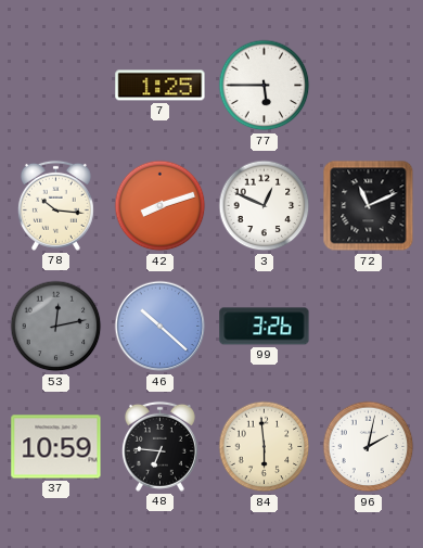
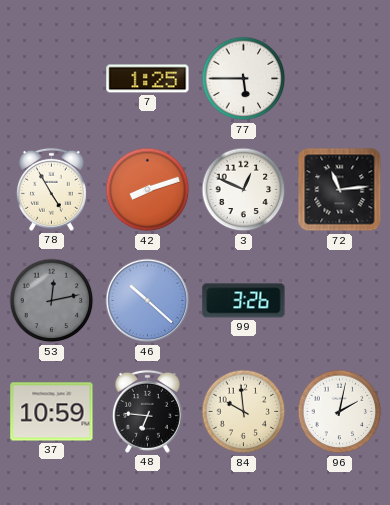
78: 10:16 -> 4:55 (51, 189)
72: 11:11 -> 11:14 (340, 190)
84: 5:59 -> 9:59 (244, 412)
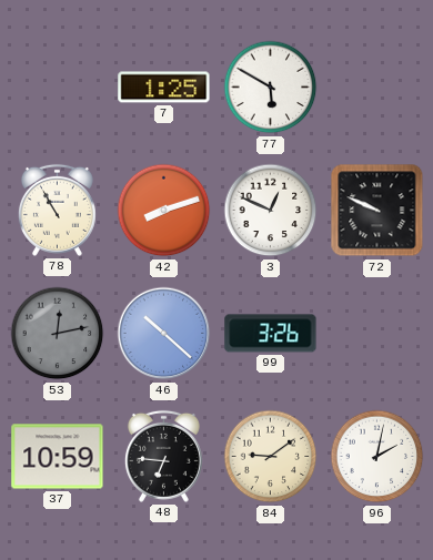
77: 5:45 -> 5:50 (271, 88)
78: 4:55 -> 10:55 (57, 210)
72: 11:14 -> 9:49 (377, 211)
84: 9:59 -> 9:09 (271, 457)
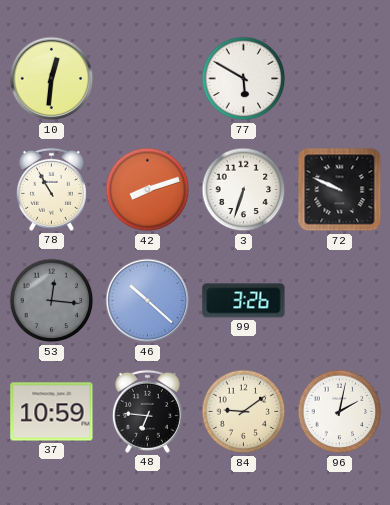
10: none -> 12:31 (52, 79)
7: 1:25 -> none (164, 88)
3: 12:49 -> 6:33 (244, 190)
53: 12:13 -> 12:16 (52, 301)
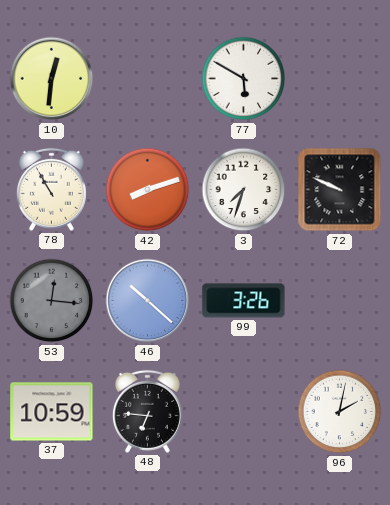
3: 6:33 -> 7:33 (244, 190)
84: 9:09 -> none (244, 412)
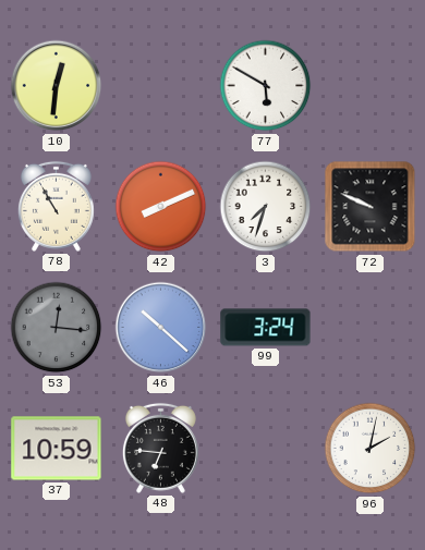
42: 8:12 -> 8:11 (161, 207)
99: 3:26 -> 3:24 (266, 328)
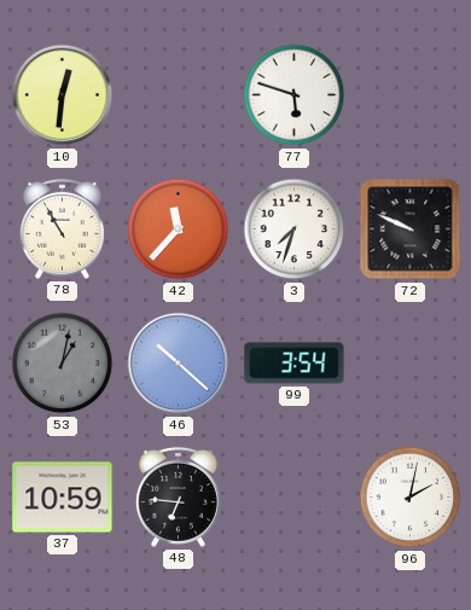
77: 5:50 -> 5:48 (295, 95)
42: 8:11 -> 11:37 (179, 230)
53: 12:16 -> 1:02 (63, 364)
99: 3:24 -> 3:54 (295, 364)
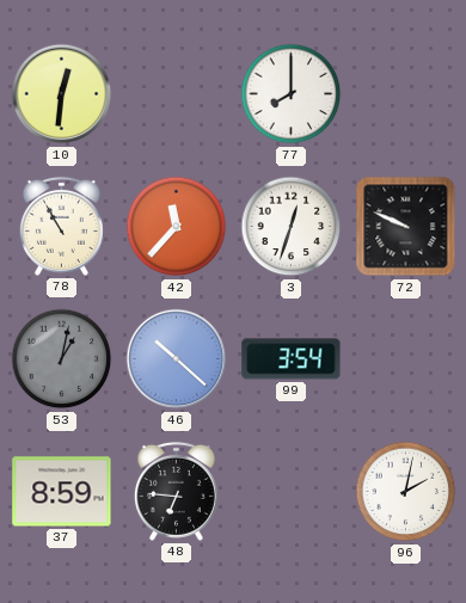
77: 5:48 -> 8:00 (292, 94)
3: 7:33 -> 12:33 (292, 227)
37: 10:59 -> 8:59 (62, 492)
